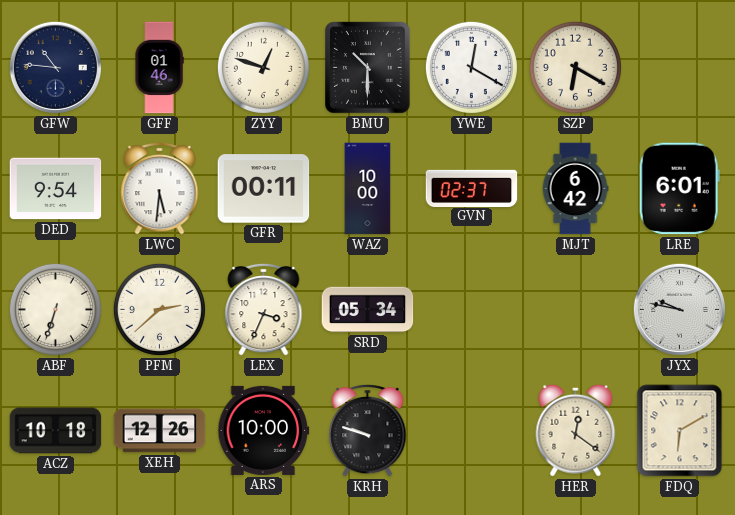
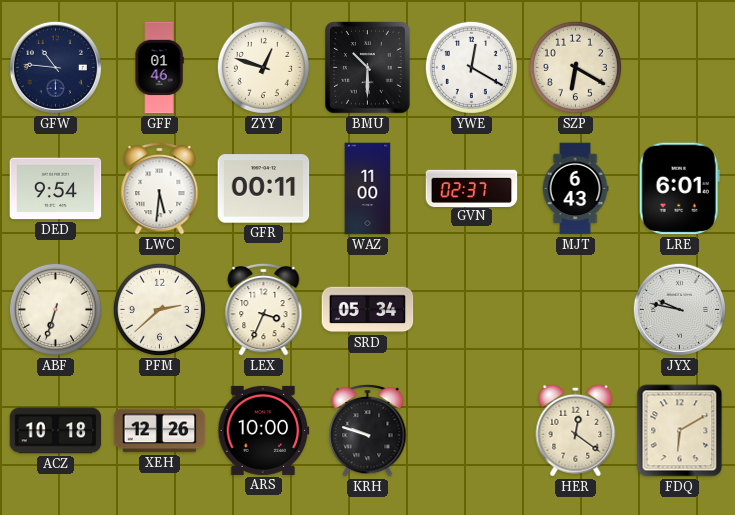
WAZ: 10:00 -> 11:00 (368, 189)
MJT: 6:42 -> 6:43 (575, 189)
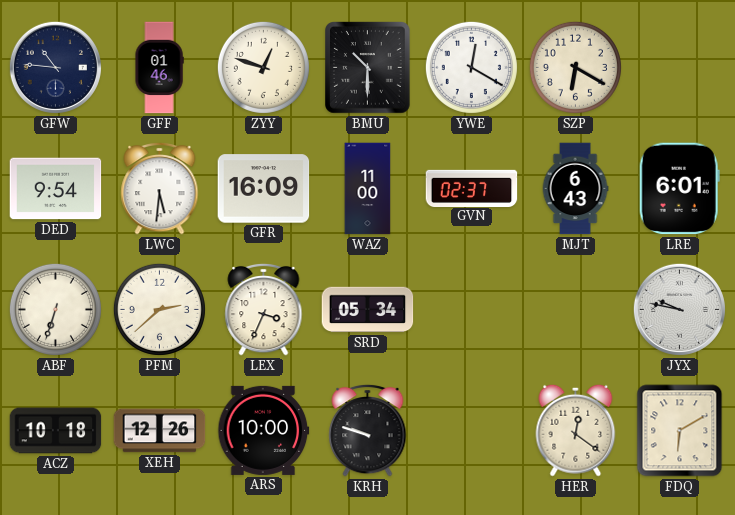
GFR: 00:11 -> 16:09 (264, 189)
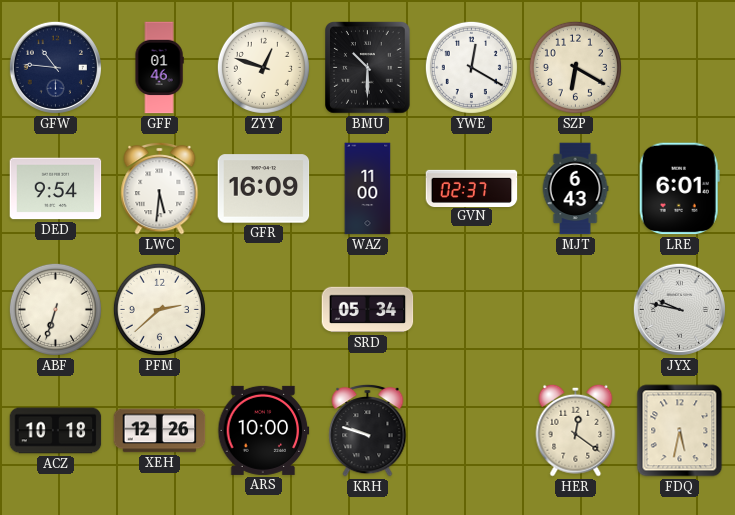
LEX: 3:34 -> none (264, 309)
FDQ: 6:10 -> 5:32 (680, 431)
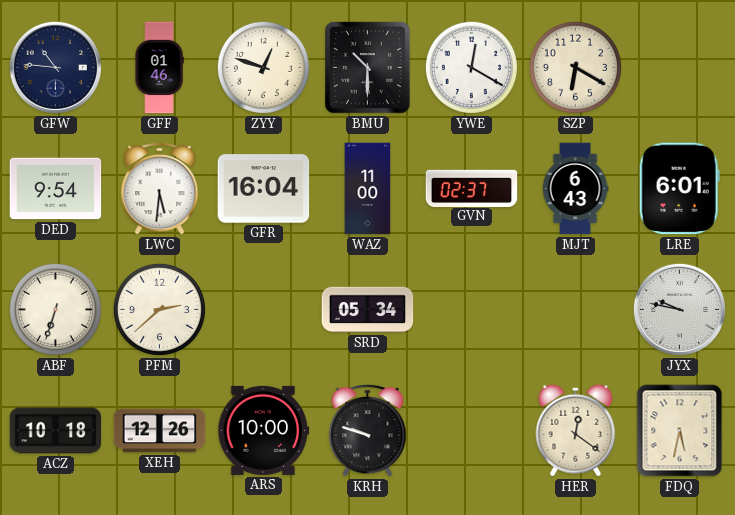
GFR: 16:09 -> 16:04 (264, 189)
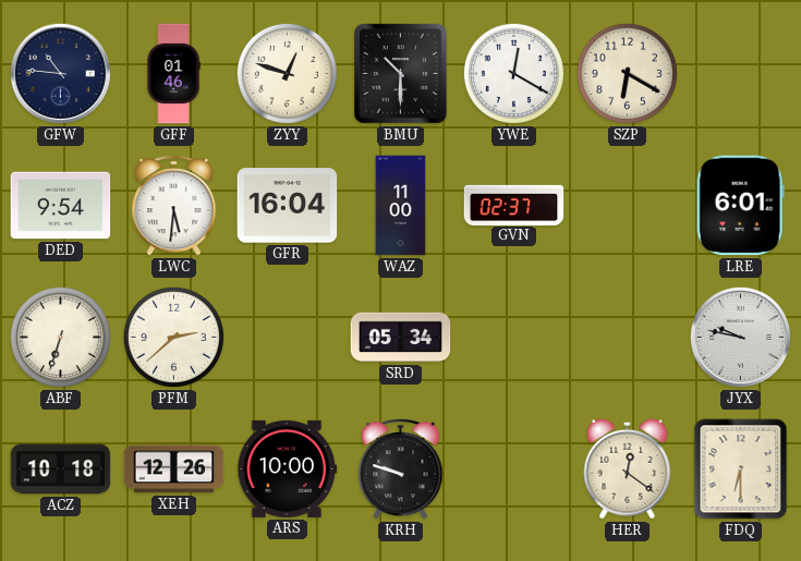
MJT: 6:43 -> none (575, 189)
FDQ: 5:32 -> 6:30 (741, 469)
